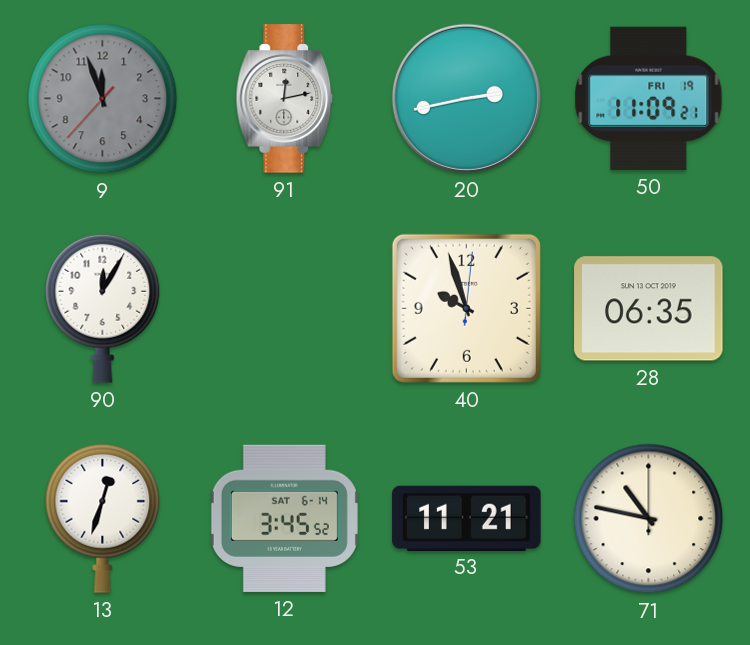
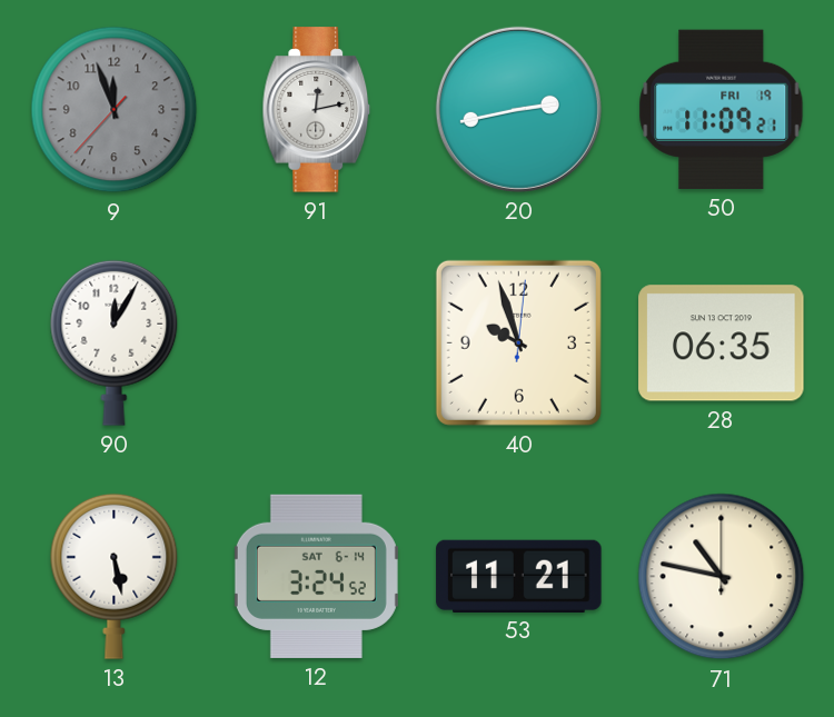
13: 12:33 -> 5:28 (115, 576)
12: 3:45 -> 3:24 (316, 576)
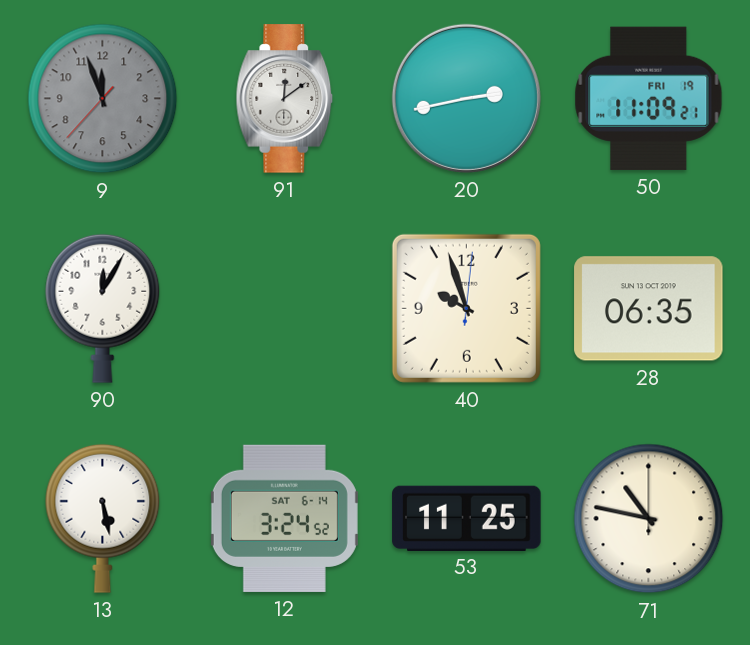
91: 12:13 -> 12:09 (285, 99)
53: 11:21 -> 11:25 (467, 518)
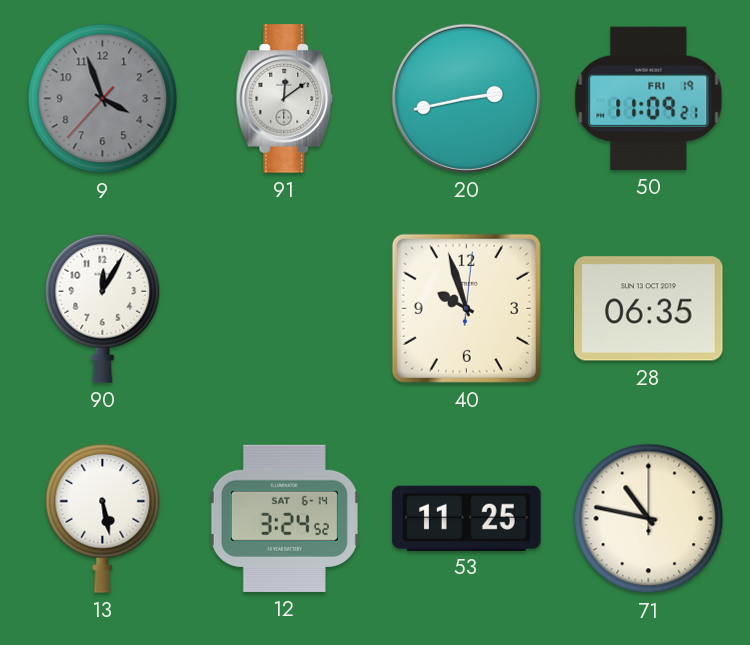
9: 11:56 -> 3:56 (103, 99)
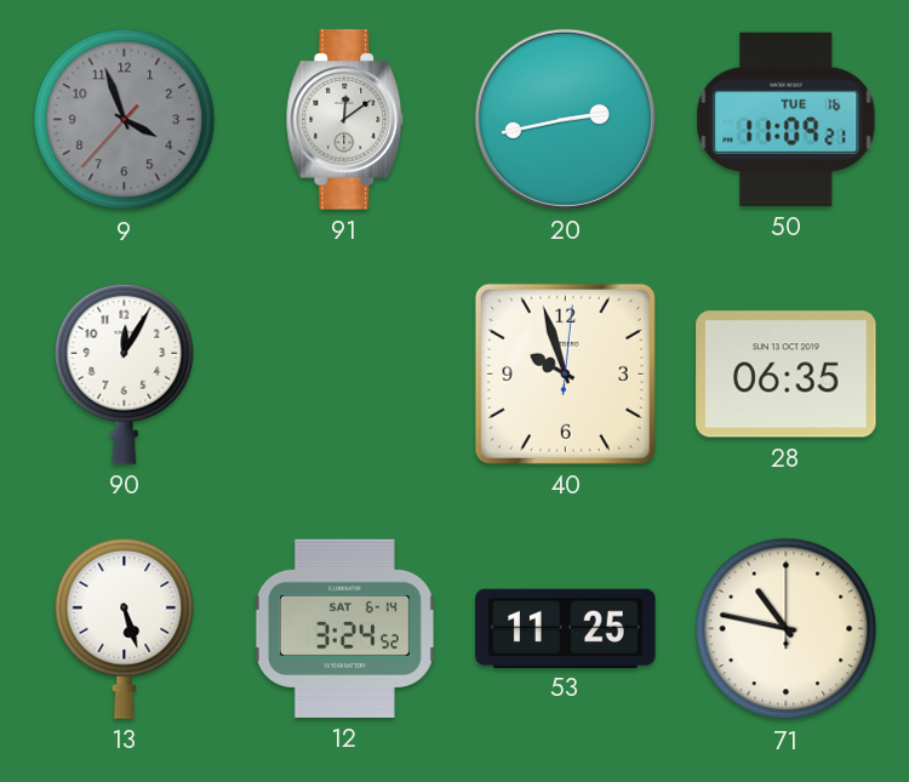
50 date: FRI 19 -> TUE 16 (787, 119)
13: 5:28 -> 5:27 (125, 628)
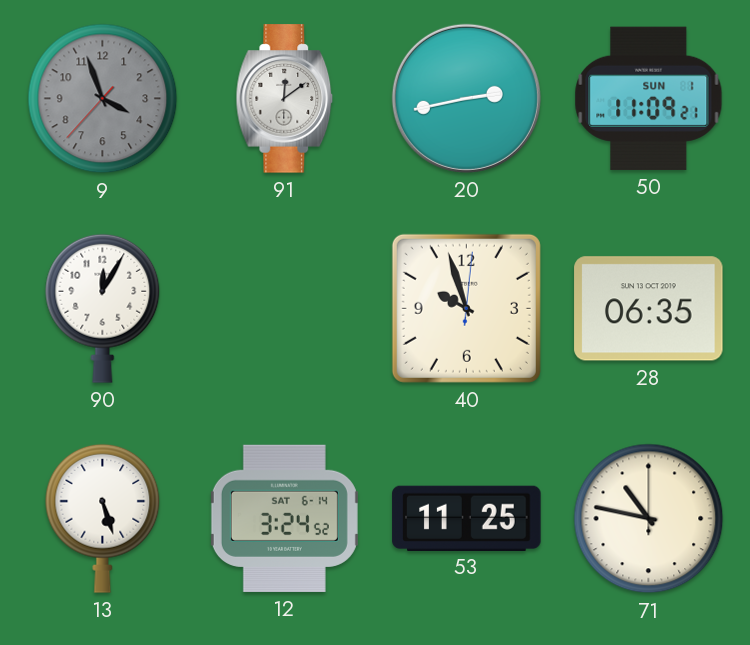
50 date: TUE 16 -> SUN 1 (649, 98)
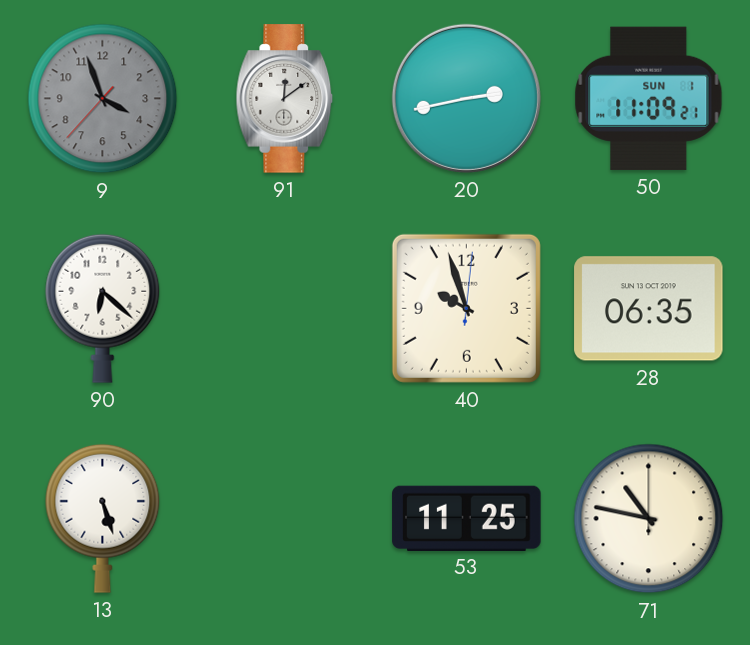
90: 12:05 -> 6:22 (103, 308)
12: 3:24 -> none (284, 518)
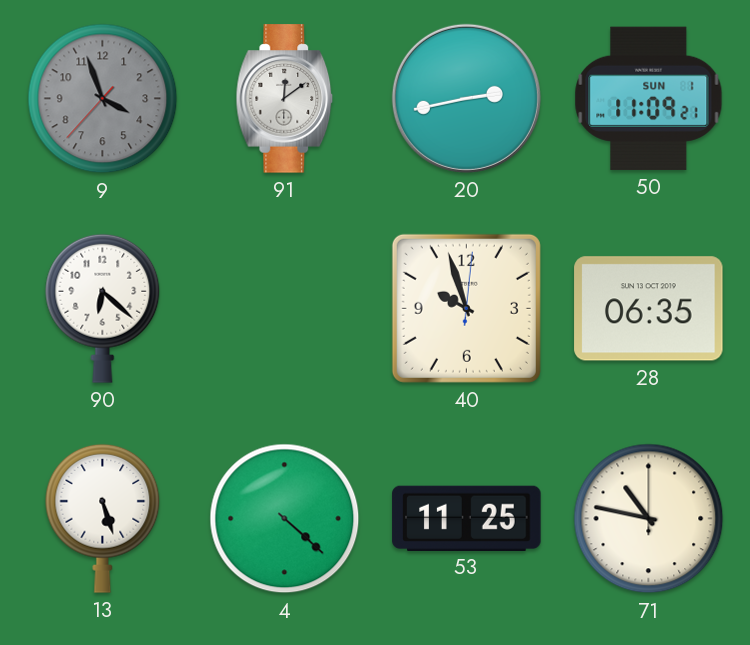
4: none -> 4:22 (285, 519)
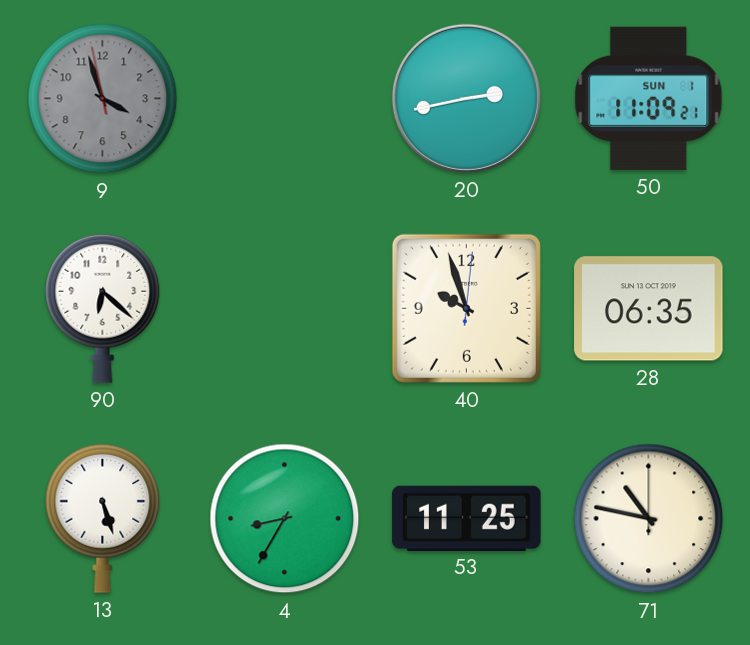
9: 3:56:37 -> 3:56:58 (103, 99)
91: 12:09 -> none (285, 99)
4: 4:22 -> 8:35 (285, 519)
